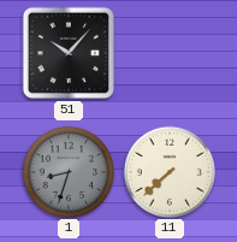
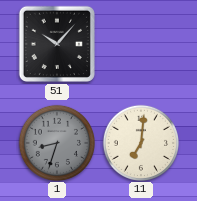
11: 7:38 -> 7:01 (140, 142)
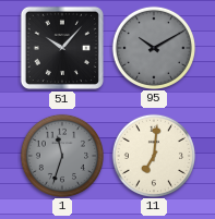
95: none -> 10:10 (153, 47)
1: 8:33 -> 11:33 (61, 155)
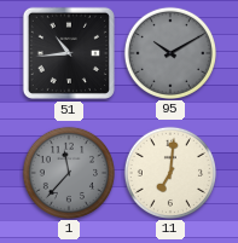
51: 10:07 -> 10:44 (69, 53)
1: 11:33 -> 11:37 (68, 172)
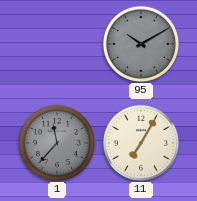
51: 10:44 -> none (69, 53)
11: 7:01 -> 7:05 (140, 142)
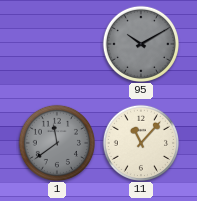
1: 11:37 -> 11:39 (56, 142)
11: 7:05 -> 11:07 (140, 142)
